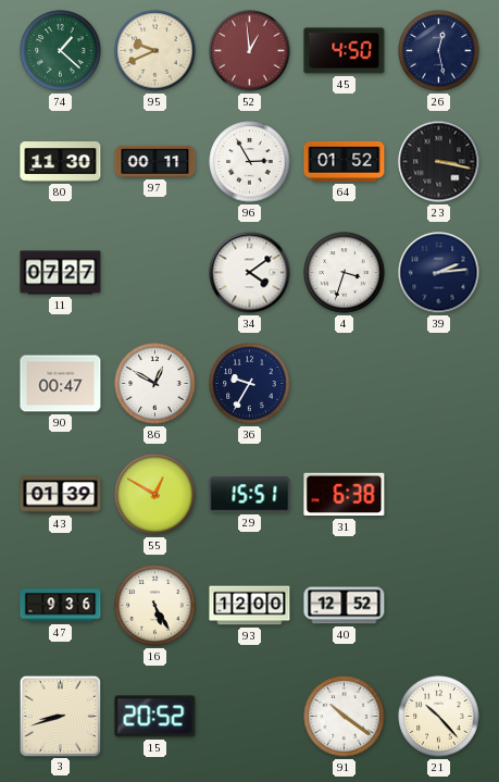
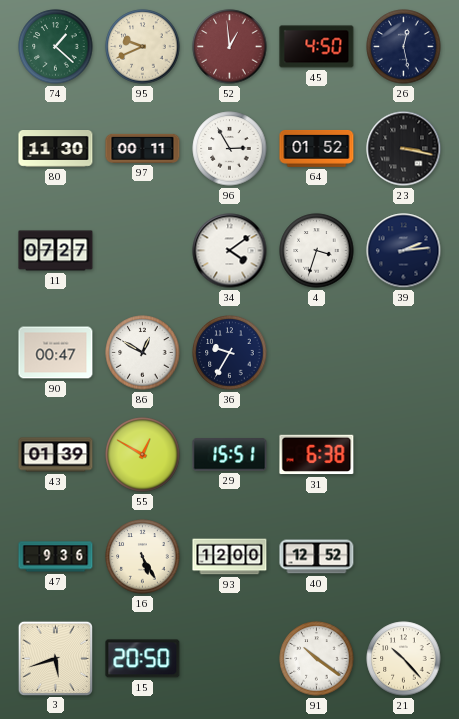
3: 8:42 -> 5:42 (55, 658)
15: 20:52 -> 20:50 (143, 659)
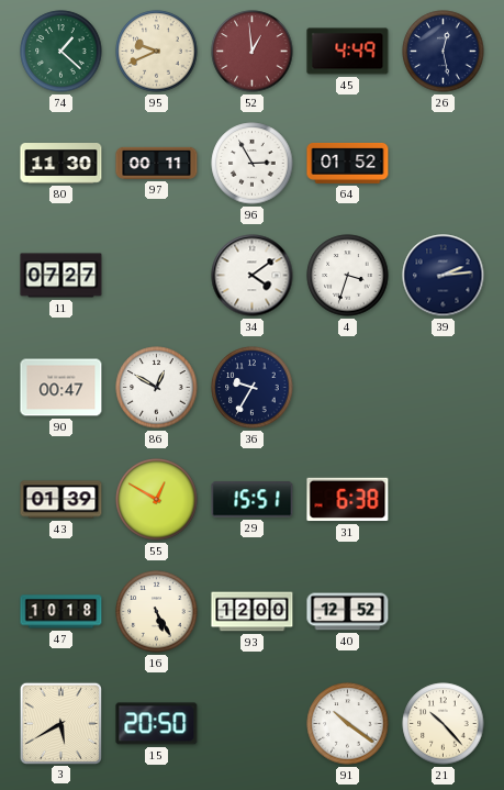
45: 4:50 -> 4:49 (348, 52)
23: 3:17 -> none (404, 149)
47: 9:36 -> 10:18 (61, 612)
3: 5:42 -> 5:40 (60, 723)
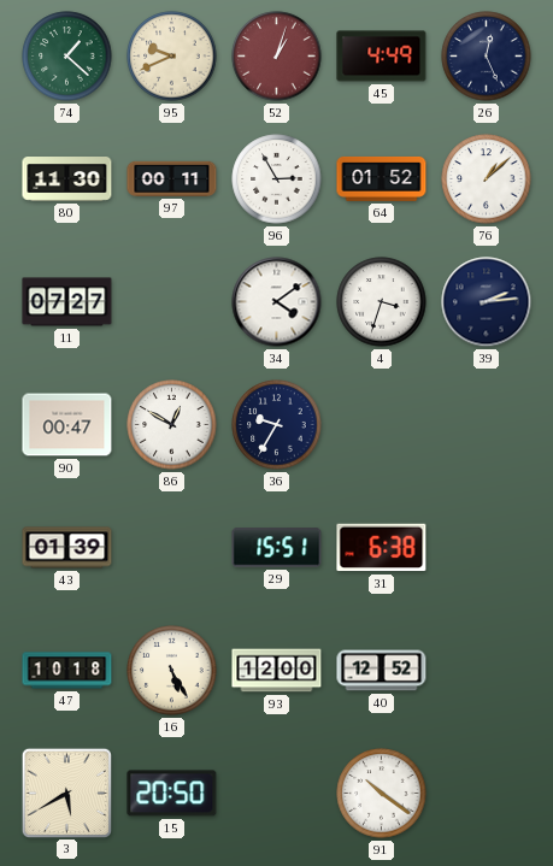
52: 12:59 -> 1:03 (277, 57)
26: 12:28 -> 12:26 (487, 57)
76: none -> 1:08 (487, 179)
55: 12:50 -> none (157, 500)
21: 10:23 -> none (444, 724)
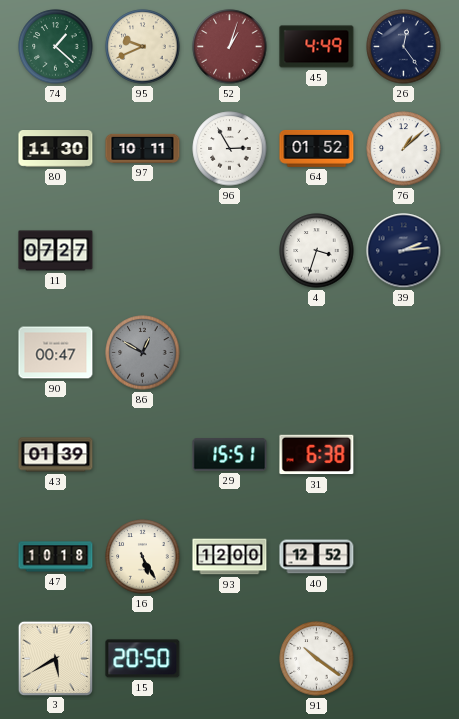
26: 12:26 -> 12:24 (404, 47)
97: 00:11 -> 10:11 (143, 148)
34: 4:09 -> none (277, 302)
86 dial: white -> grey (143, 353)
36: 9:35 -> none (277, 425)
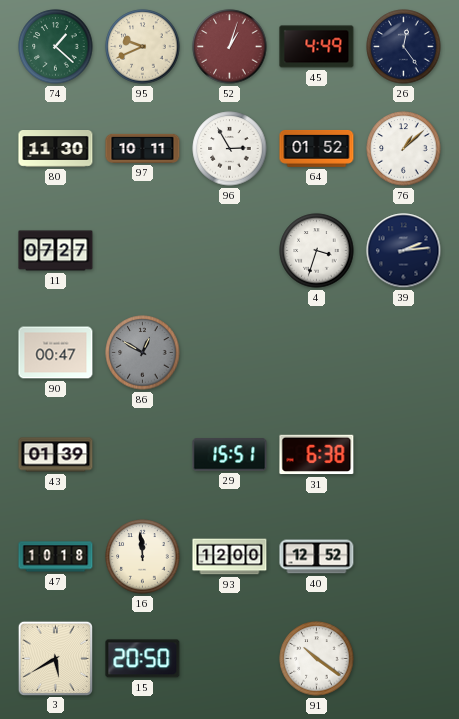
16: 5:25 -> 11:59 (143, 557)
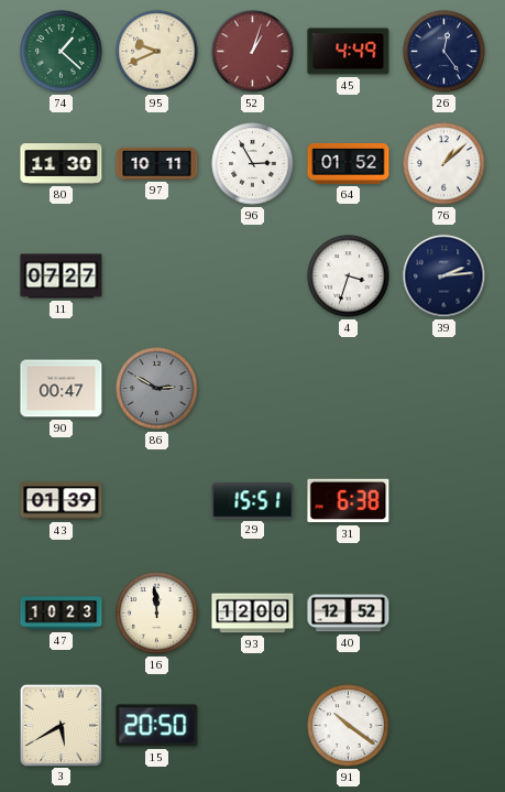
86: 12:50 -> 2:50 (157, 389)
47: 10:18 -> 10:23 (62, 614)
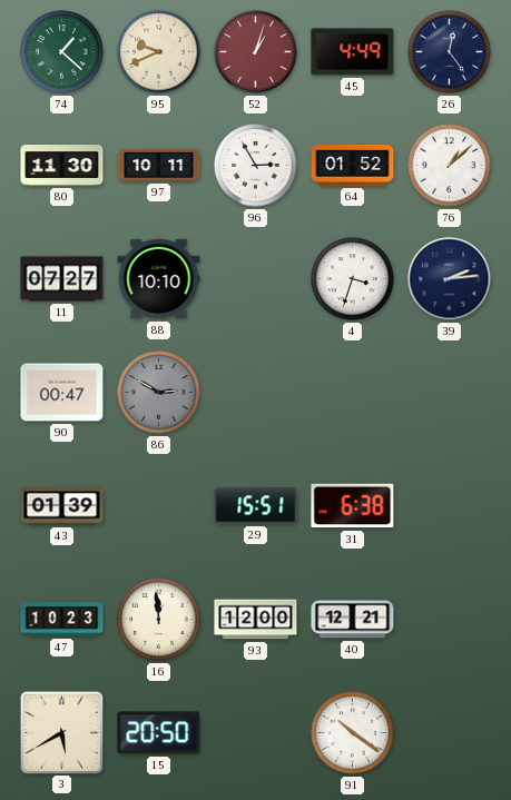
88: none -> 10:10 (159, 279)
40: 12:52 -> 12:21 (353, 620)
